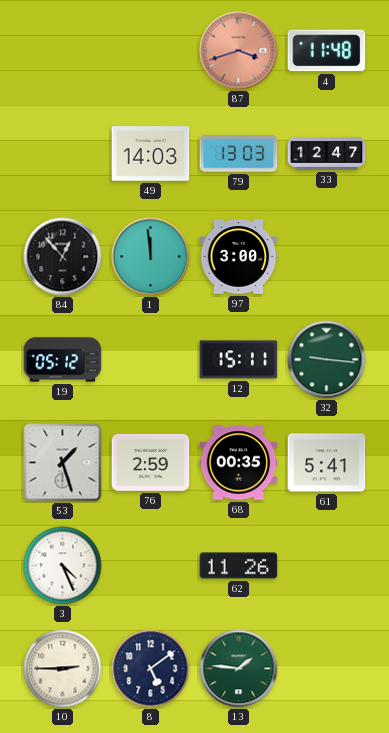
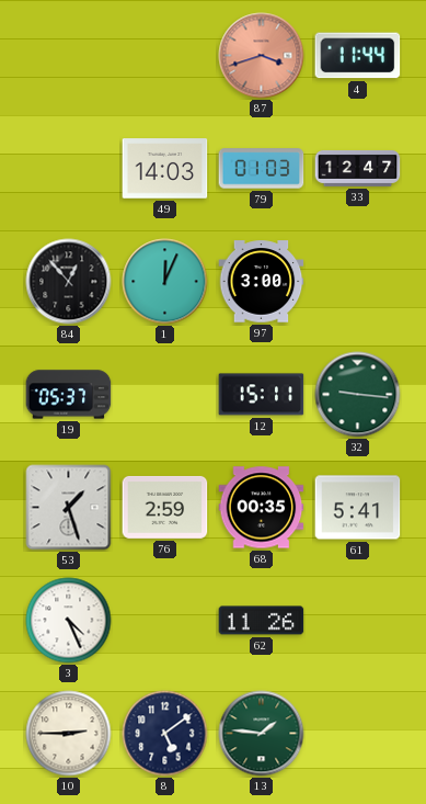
4: 11:48 -> 11:44 (358, 56)
79: 13:03 -> 01:03 (262, 169)
1: 11:59 -> 12:04 (165, 282)
19: 05:12 -> 05:37 (69, 395)
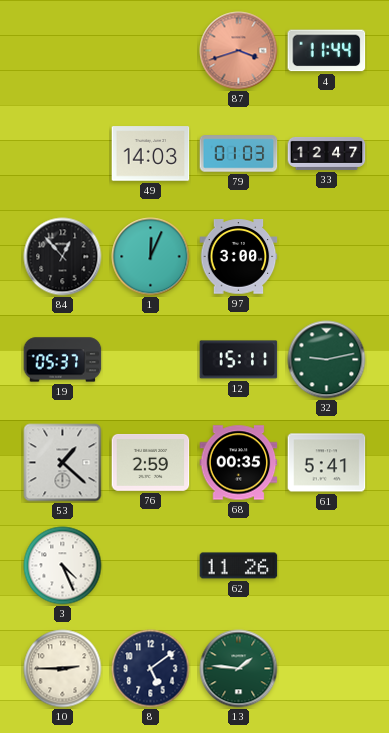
32: 9:16 -> 9:13 (327, 360)
53: 1:27 -> 1:22 (63, 463)
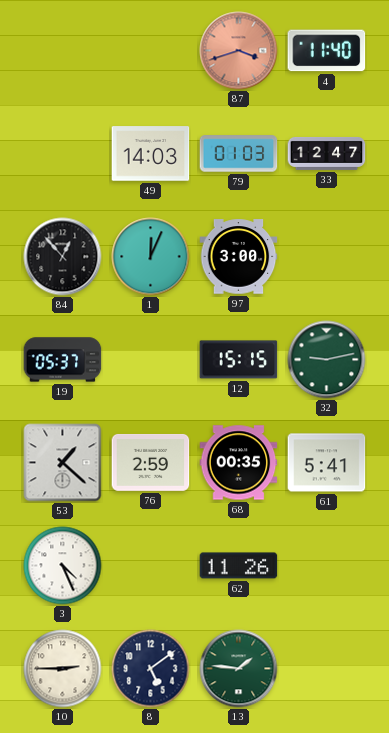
4: 11:44 -> 11:40 (327, 51)
12: 15:11 -> 15:15 (239, 360)
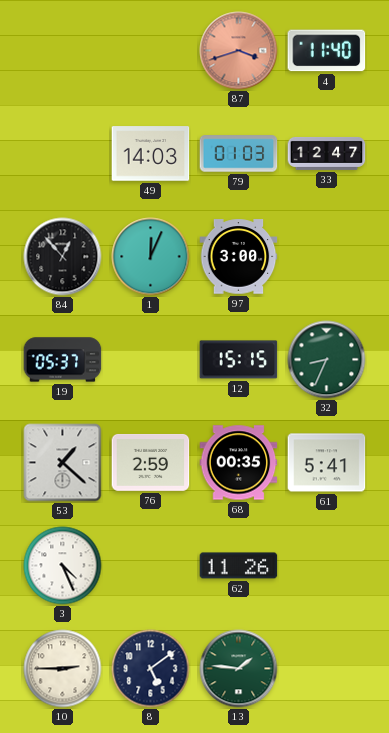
32: 9:13 -> 8:34 (327, 360)
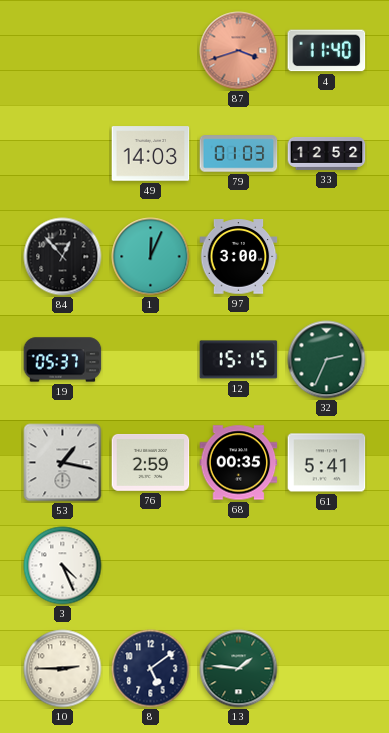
33: 12:47 -> 12:52 (327, 153)
32: 8:34 -> 2:34 (327, 360)
53: 1:22 -> 1:17 (63, 463)
62: 11:26 -> none (239, 566)
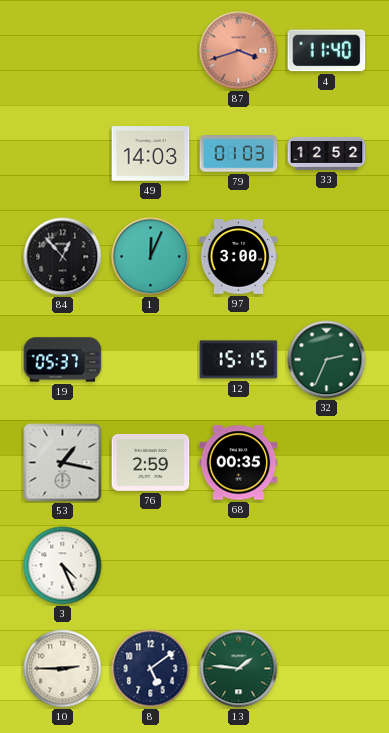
61: 5:41 -> none (327, 463)
